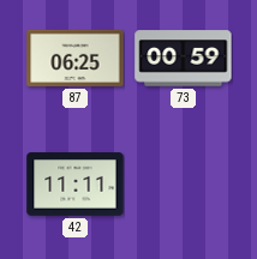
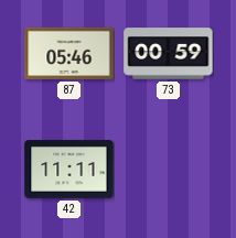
87: 06:25 -> 05:46 (69, 53)
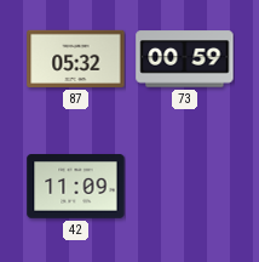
87: 05:46 -> 05:32 (76, 58)
42: 11:11 -> 11:09 (76, 187)
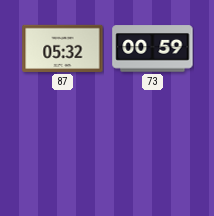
42: 11:09 -> none (76, 187)
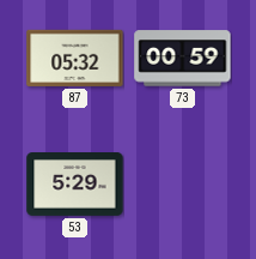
53: none -> 5:29 (75, 185)
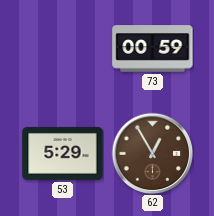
87: 05:32 -> none (75, 58)
62: none -> 12:55 (152, 153)
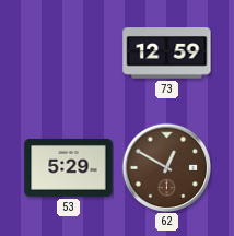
73: 00:59 -> 12:59 (167, 54)
62: 12:55 -> 12:50 (166, 167)
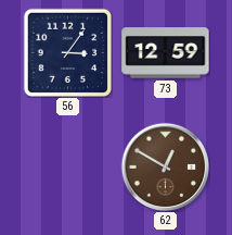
56: none -> 3:06 (67, 52)
53: 5:29 -> none (69, 168)
